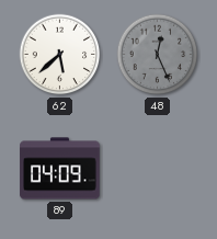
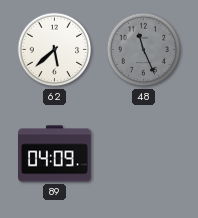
48: 12:26 -> 11:26 (144, 50)
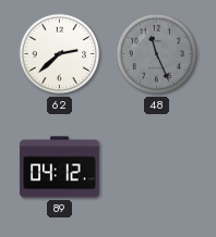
62: 5:38 -> 2:38 (60, 54)
89: 04:09 -> 04:12 (60, 167)
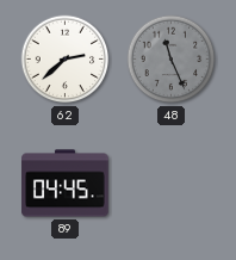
89: 04:12 -> 04:45 (66, 184)
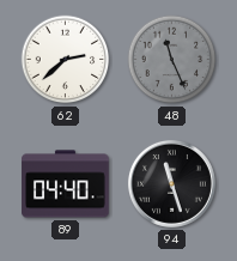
89: 04:45 -> 04:40 (66, 184)
94: none -> 11:27 (171, 183)
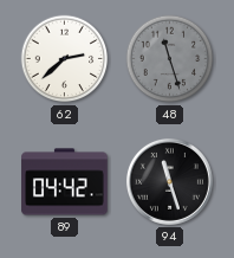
48: 11:26 -> 11:27 (170, 59)
89: 04:40 -> 04:42 (65, 182)
